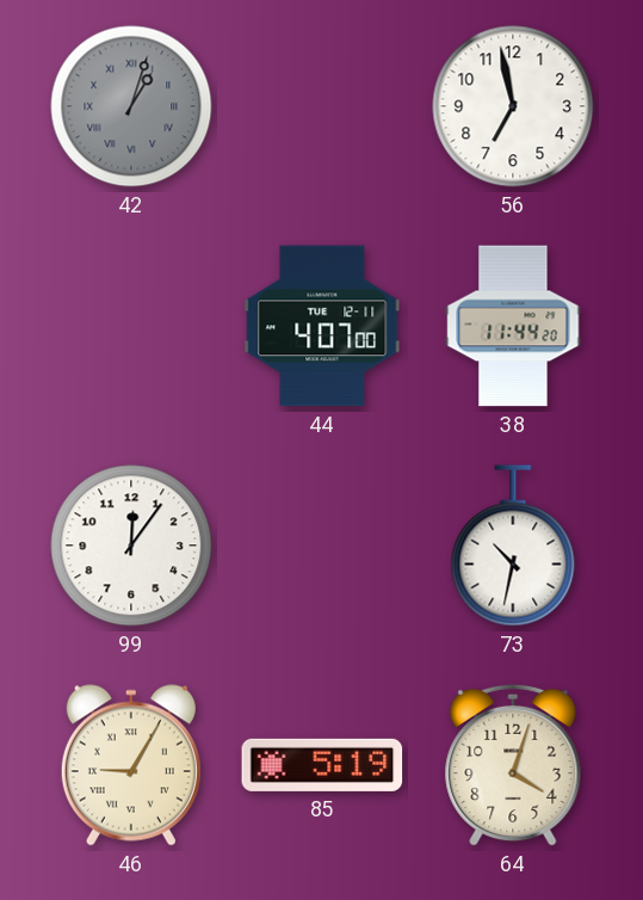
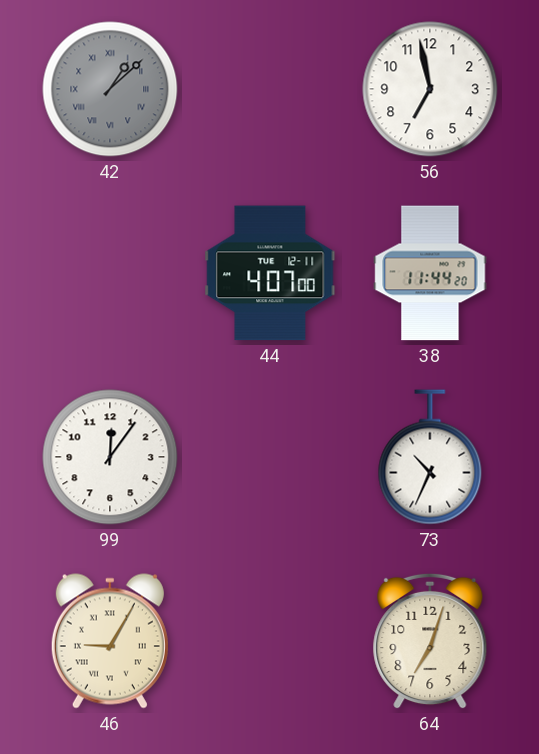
42: 1:03 -> 1:08 (110, 89)
73: 10:32 -> 10:34 (430, 457)
85: 5:19 -> none (322, 765)
64: 4:03 -> 7:03 (430, 641)
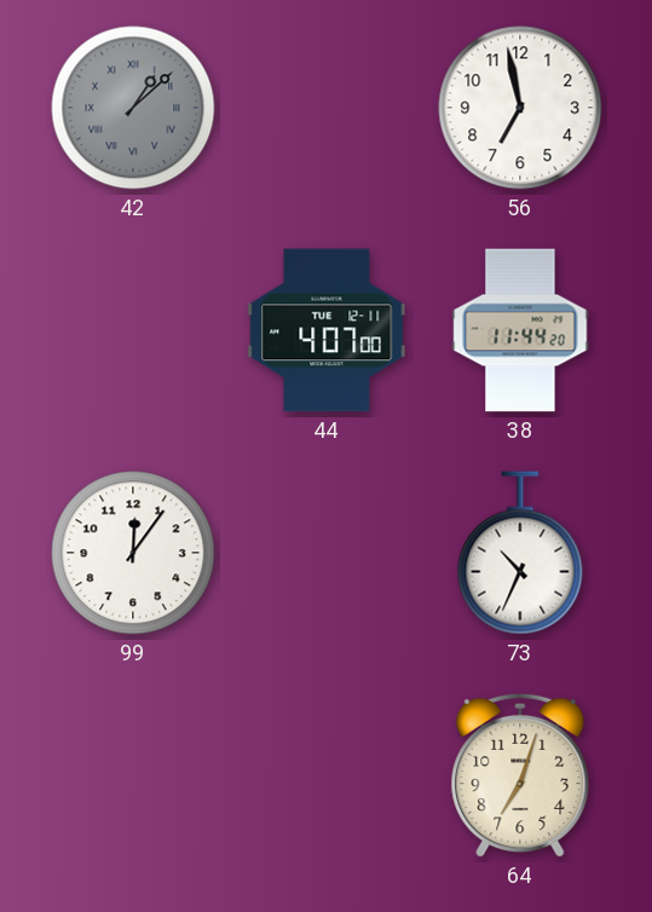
46: 9:05 -> none (110, 641)
